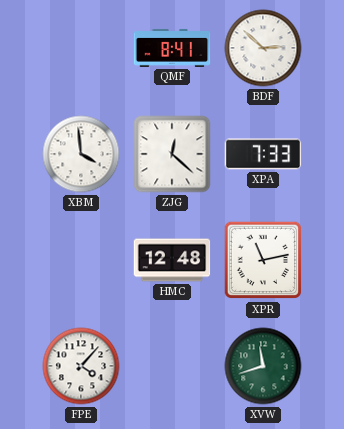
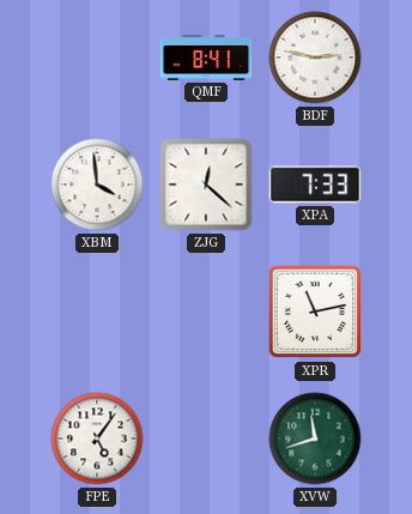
BDF: 2:52 -> 2:47 (315, 58)
HMC: 12:48 -> none (172, 260)
FPE: 4:07 -> 5:06 (97, 439)
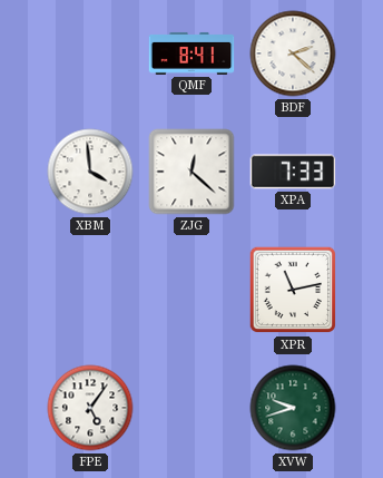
BDF: 2:47 -> 2:22 (293, 53)
XVW: 11:42 -> 9:42 (293, 408)
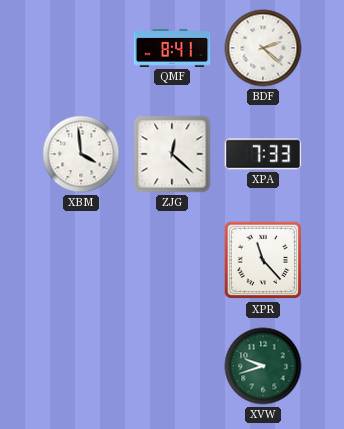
XPR: 11:13 -> 11:23 (263, 260)
FPE: 5:06 -> none (90, 408)
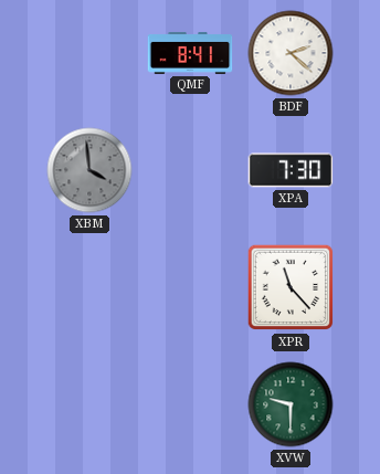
XBM dial: white -> grey (89, 170)
ZJG: 12:22 -> none (172, 154)
XPA: 7:33 -> 7:30 (291, 170)
XVW: 9:42 -> 9:30 (291, 404)
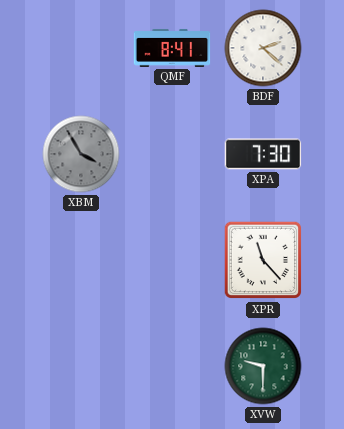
XBM: 3:59 -> 3:55 (81, 154)
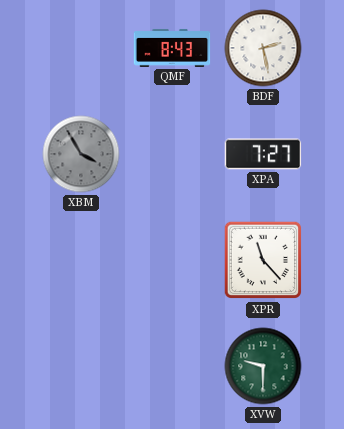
QMF: 8:41 -> 8:43 (172, 48)
BDF: 2:22 -> 2:28 (263, 48)
XPA: 7:30 -> 7:27 (263, 154)
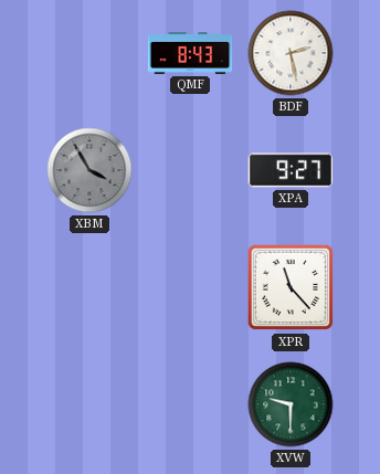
XPA: 7:27 -> 9:27 (291, 170)
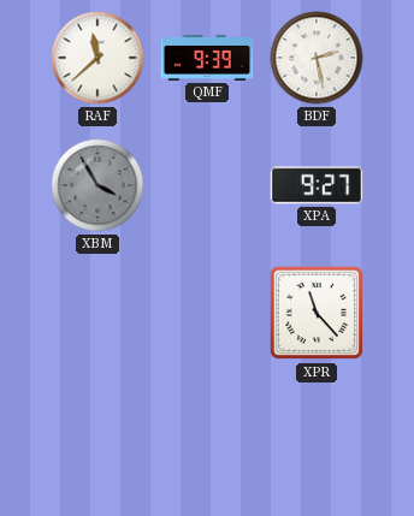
RAF: none -> 11:38 (97, 58)
QMF: 8:43 -> 9:39 (207, 58)
XVW: 9:30 -> none (291, 404)
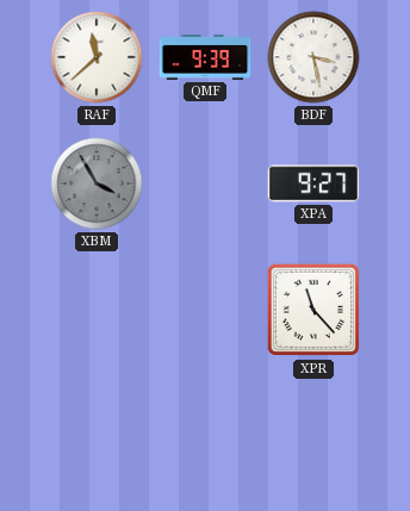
BDF: 2:28 -> 3:28 (313, 57)
